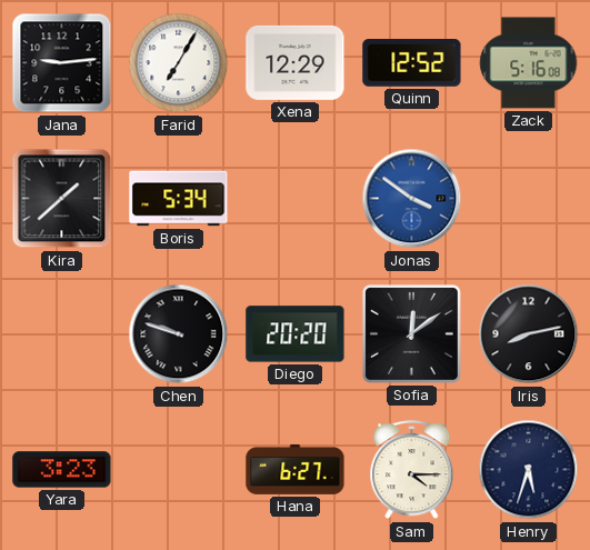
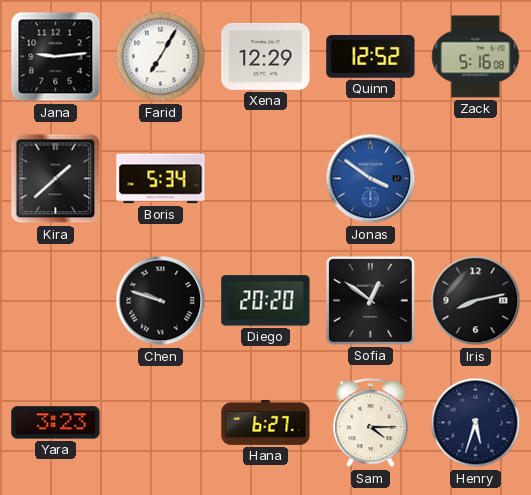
Sofia: 12:09 -> 12:51 (370, 300)
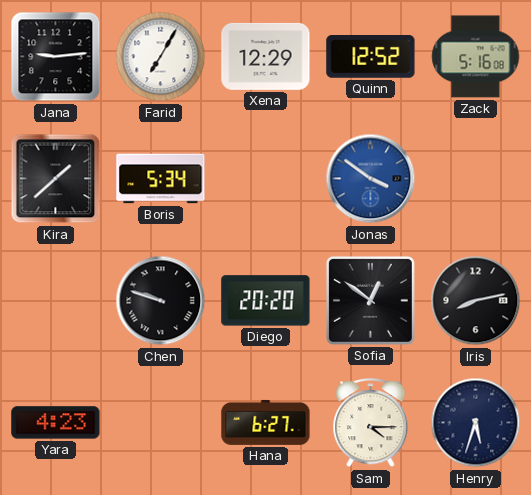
Yara: 3:23 -> 4:23 (56, 423)
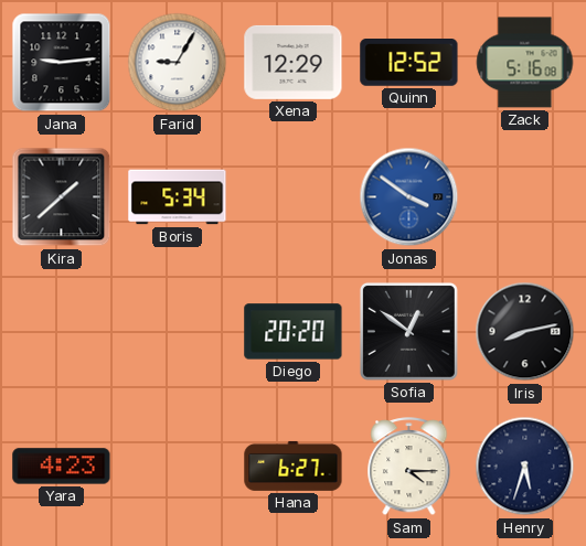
Farid: 7:05 -> 9:05 (178, 63)
Chen: 9:48 -> none (161, 301)
